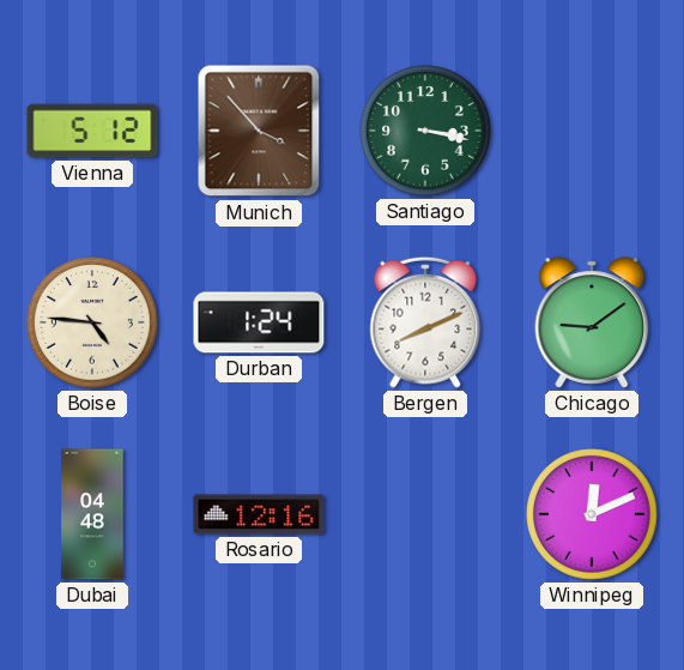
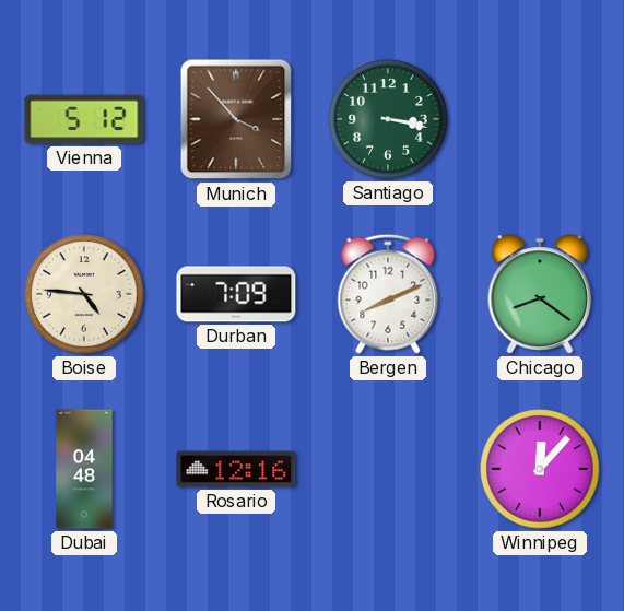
Durban: 1:24 -> 7:09 (236, 294)
Chicago: 9:09 -> 8:21 (540, 294)
Winnipeg: 12:11 -> 12:07 (540, 469)
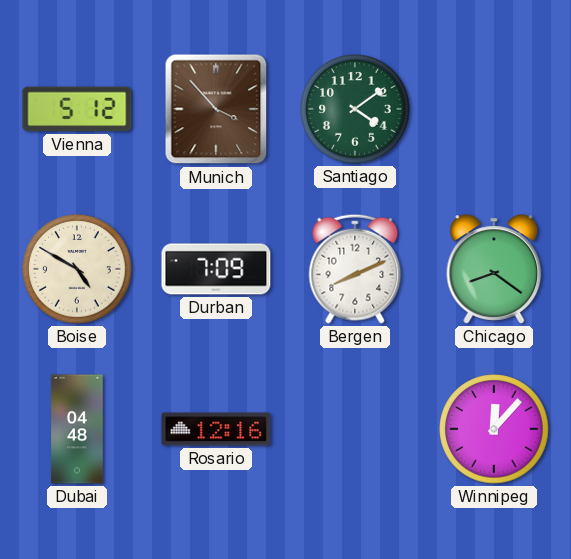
Santiago: 3:17 -> 4:09 (355, 109)
Boise: 4:46 -> 4:50 (77, 269)
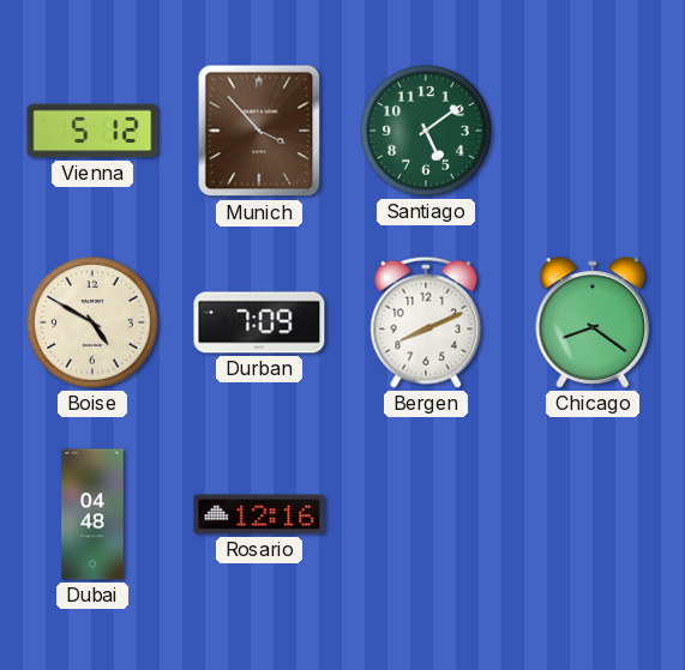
Santiago: 4:09 -> 5:09 (426, 131)
Winnipeg: 12:07 -> none (494, 429)
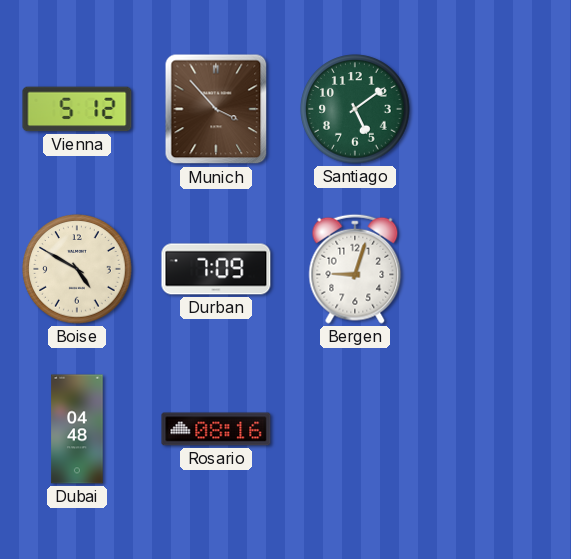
Bergen: 8:11 -> 9:03 (355, 269)
Chicago: 8:21 -> none (593, 322)
Rosario: 12:16 -> 08:16 (216, 429)
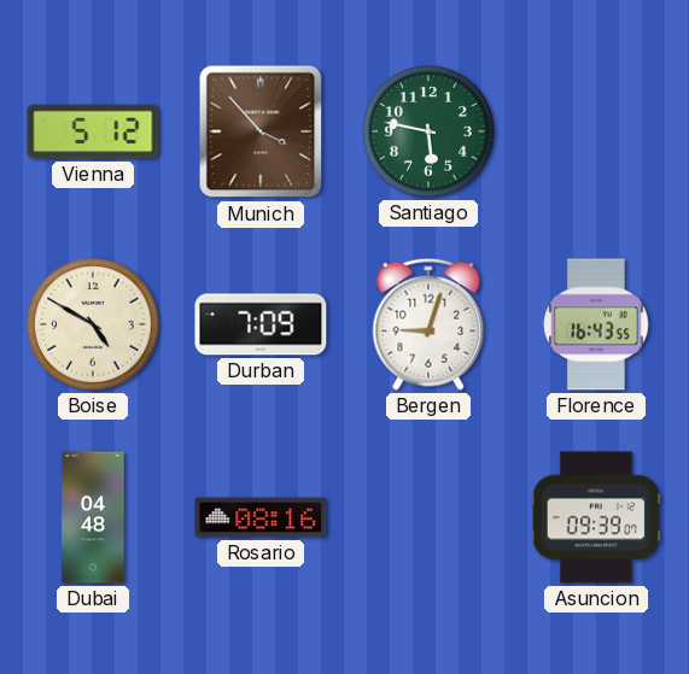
Santiago: 5:09 -> 5:47 (428, 131)
Florence: none -> 16:43 (596, 324)
Asuncion: none -> 09:39 (596, 517)
